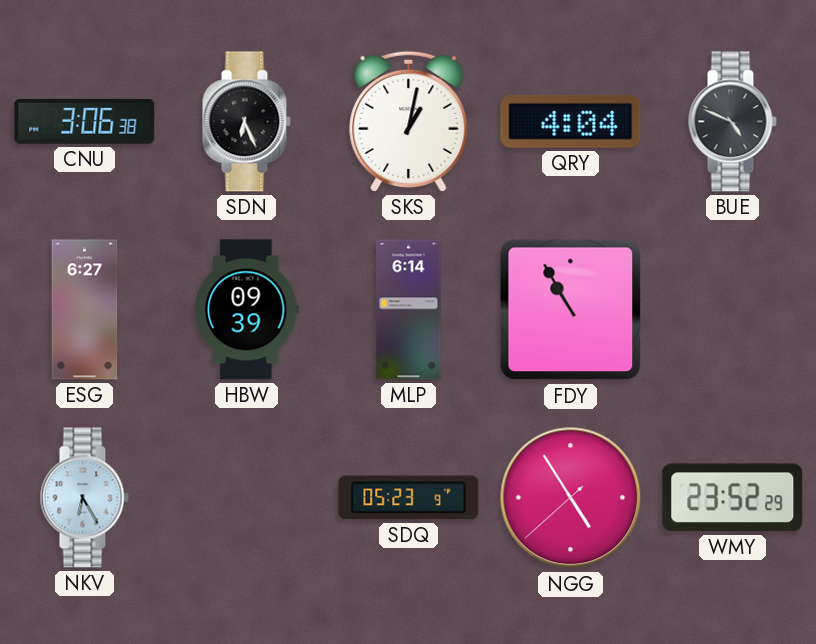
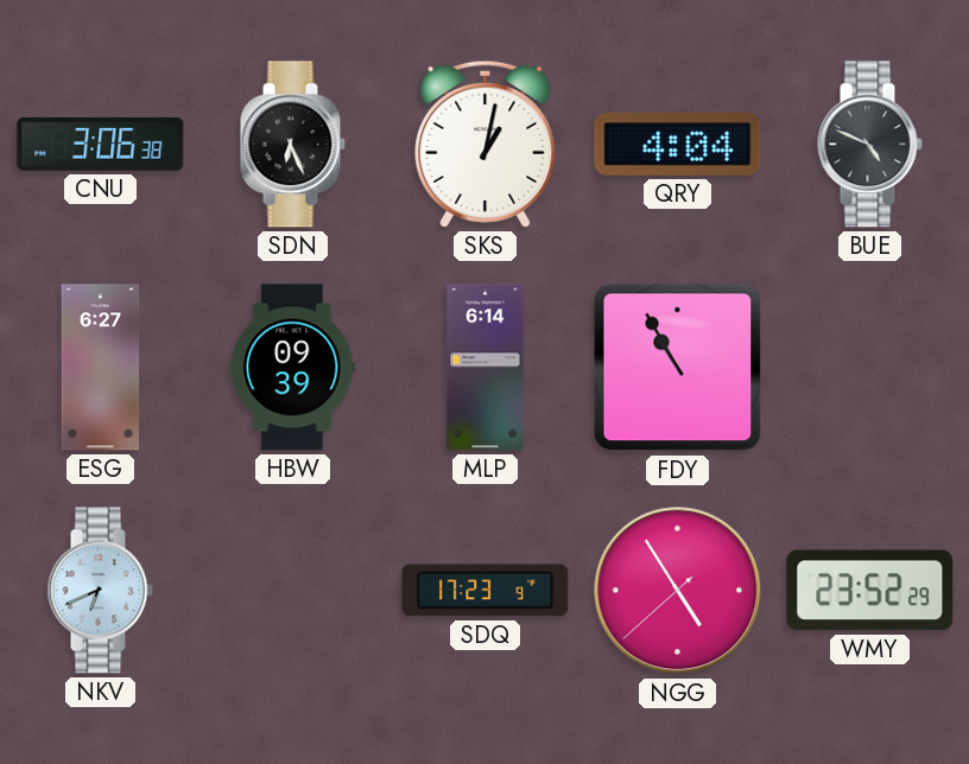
NKV: 6:25 -> 6:41 (100, 591)
SDQ: 05:23 -> 17:23 (486, 591)
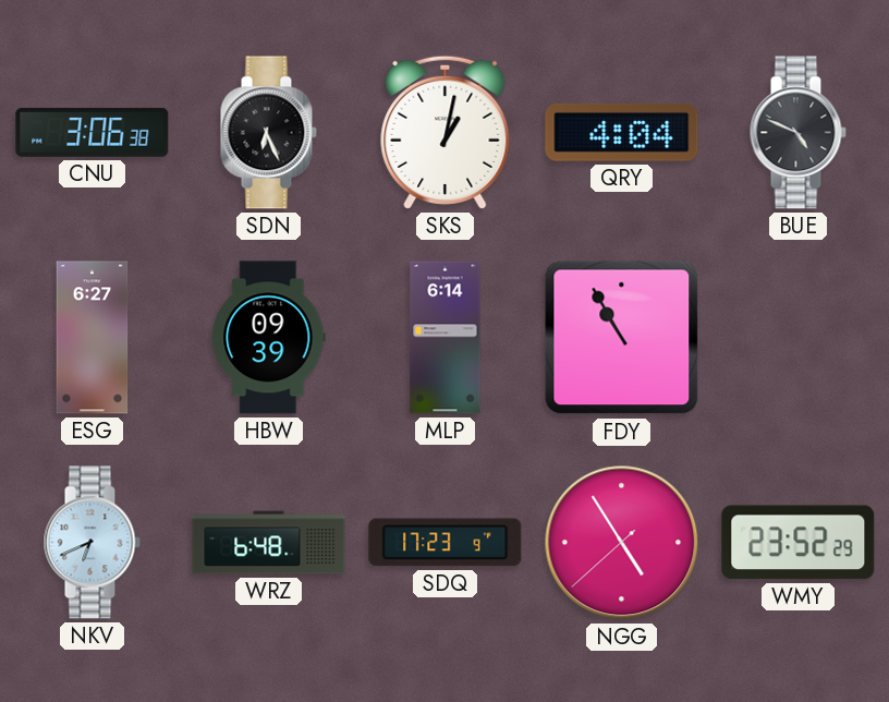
WRZ: none -> 6:48 (269, 543)
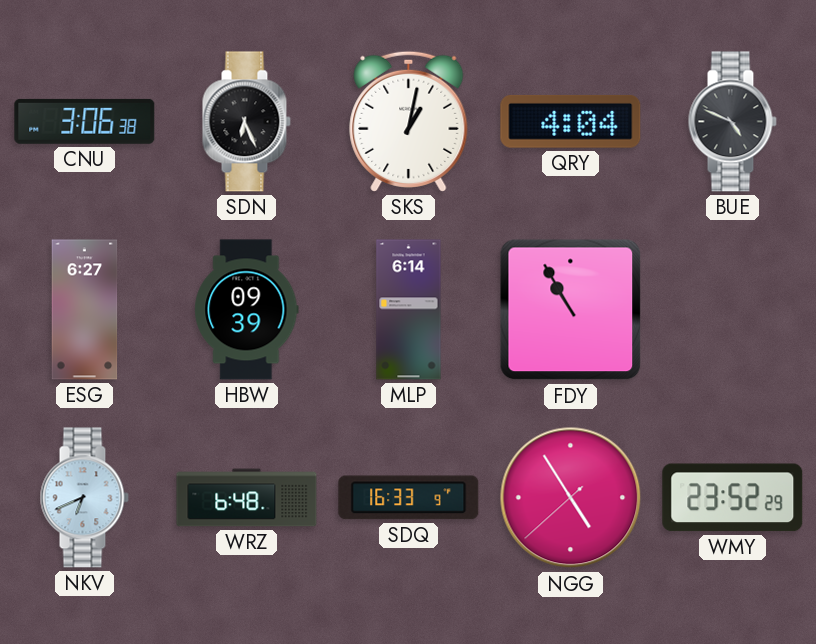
SDQ: 17:23 -> 16:33 (409, 498)
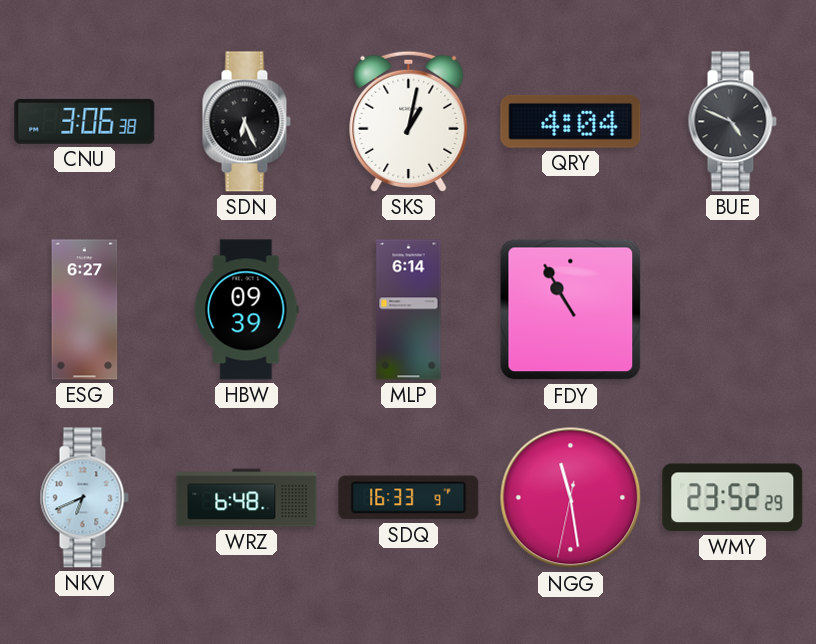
NGG: 4:54 -> 11:28 (571, 498)
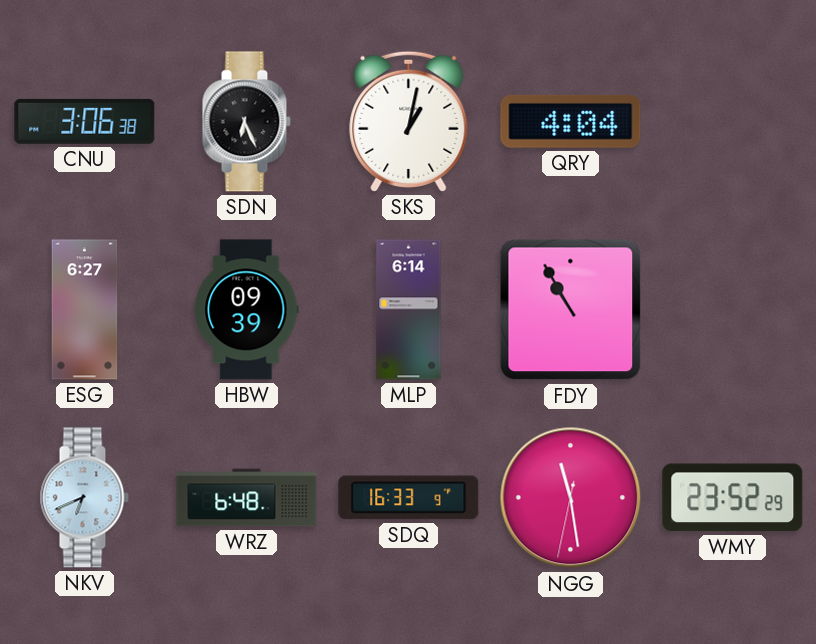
BUE: 4:49 -> none (732, 122)
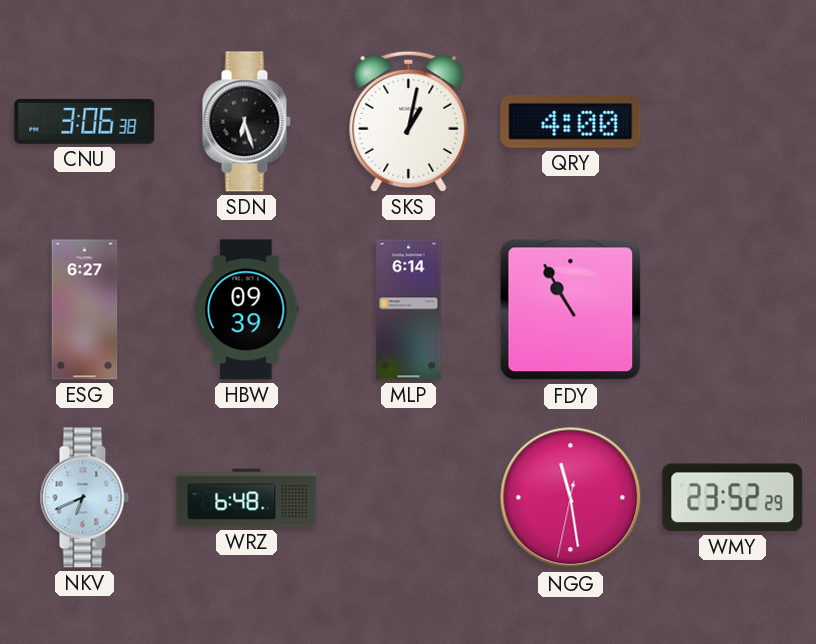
SDN: 6:26 -> 6:27 (246, 122)
QRY: 4:04 -> 4:00 (571, 121)
SDQ: 16:33 -> none (409, 498)
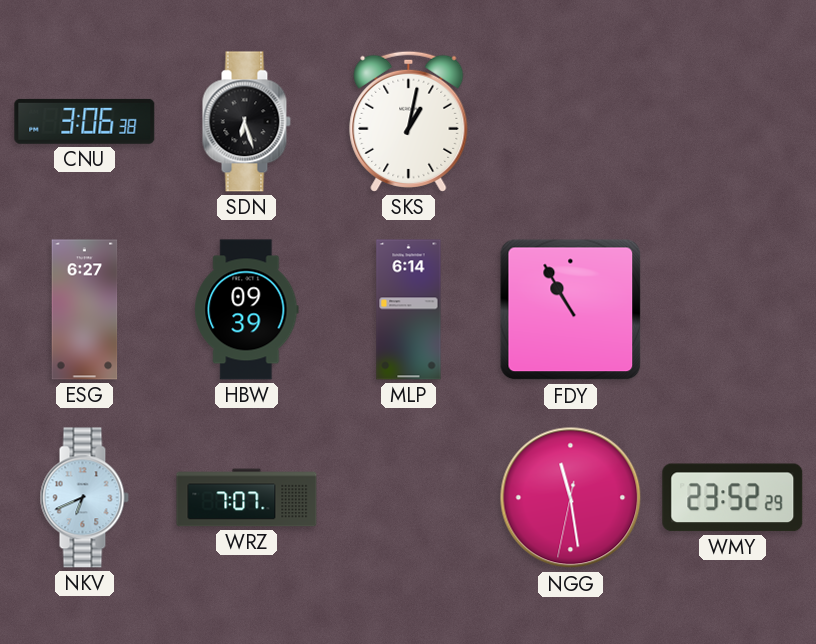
QRY: 4:00 -> none (571, 121)
WRZ: 6:48 -> 7:07 (247, 498)
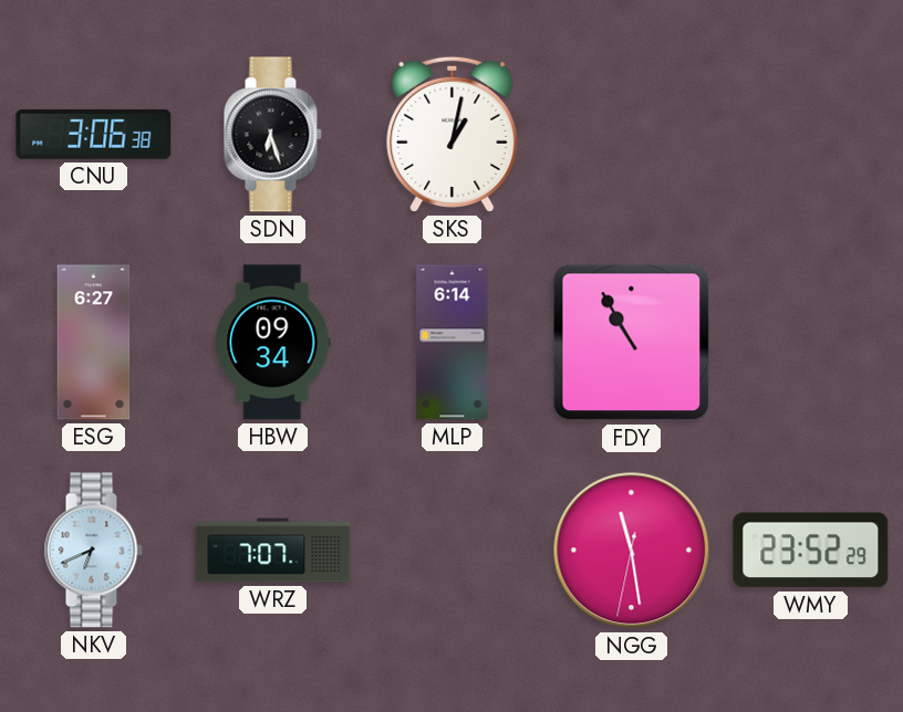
HBW: 09:39 -> 09:34 (273, 343)
